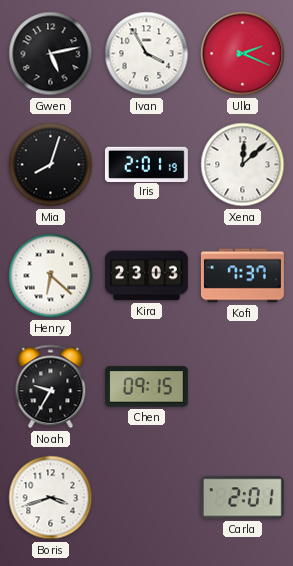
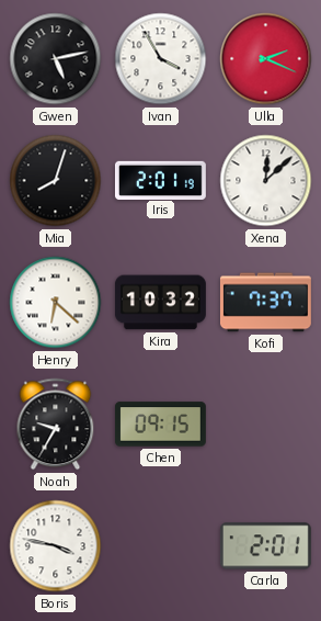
Kira: 23:03 -> 10:32 (160, 303)
Boris: 3:42 -> 3:47 (56, 546)
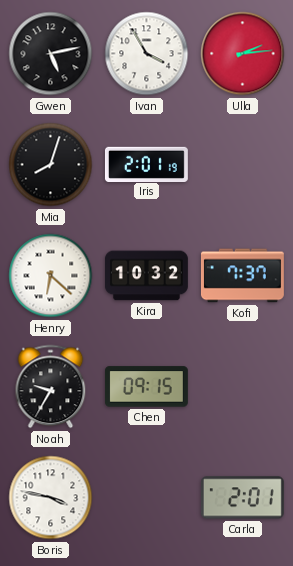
Ulla: 2:19 -> 2:14 (243, 54)
Xena: 12:08 -> none (266, 181)
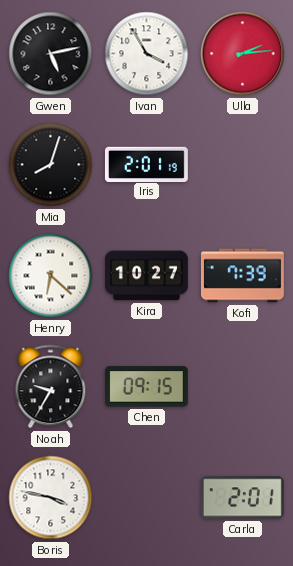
Kira: 10:32 -> 10:27 (146, 276)
Kofi: 7:37 -> 7:39 (242, 276)
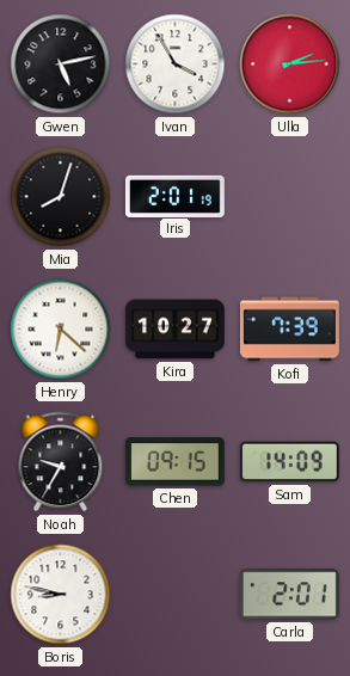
Sam: none -> 14:09 (289, 462)
Boris: 3:47 -> 8:47 (61, 595)
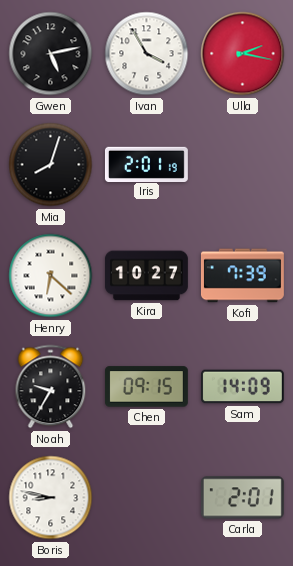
Ulla: 2:14 -> 2:17 (243, 54)
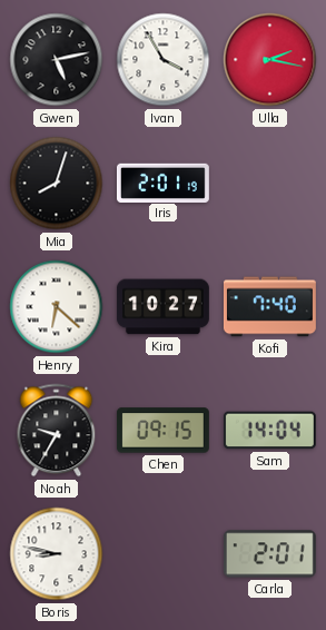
Kofi: 7:39 -> 7:40 (269, 307)
Sam: 14:09 -> 14:04 (269, 431)
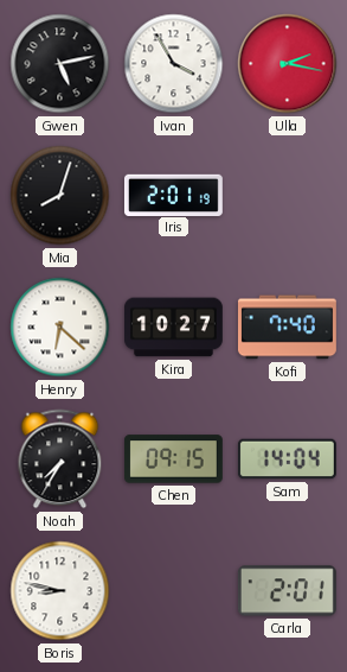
Noah: 9:35 -> 7:35 (60, 459)
